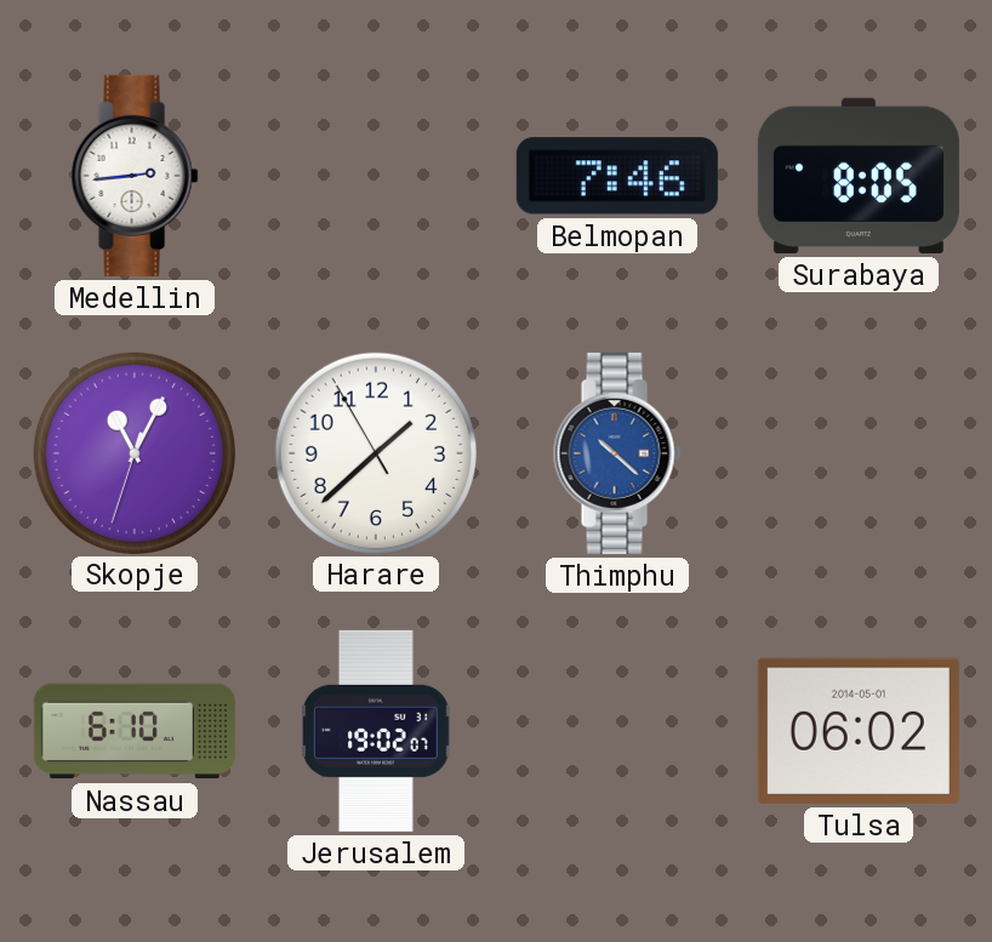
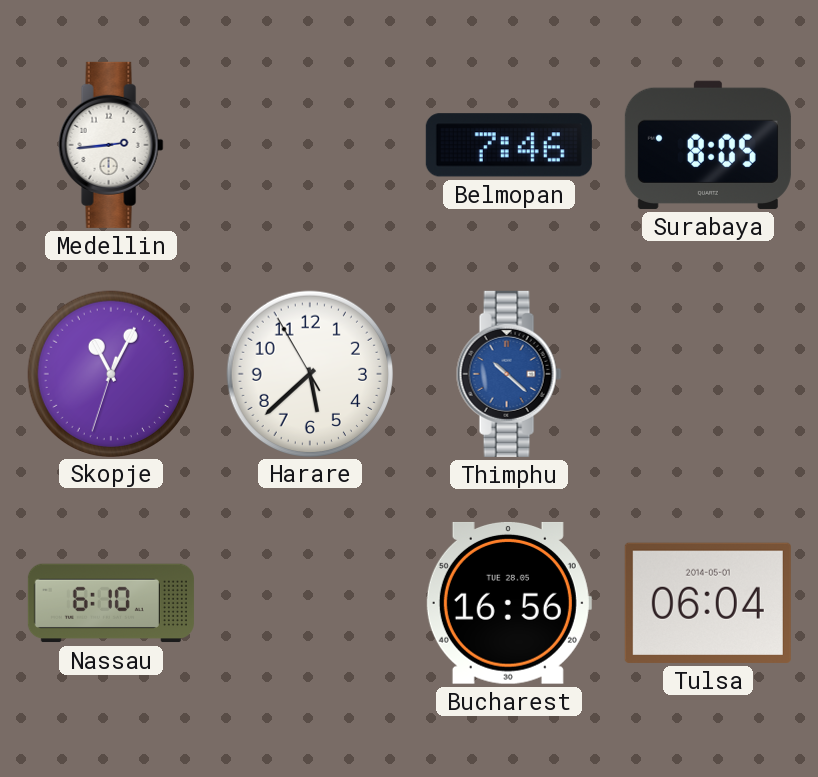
Harare: 1:37 -> 5:37 (309, 373)
Jerusalem: 19:02 -> none (376, 731)
Bucharest: none -> 16:56 (509, 603)
Tulsa: 06:02 -> 06:04 (708, 603)
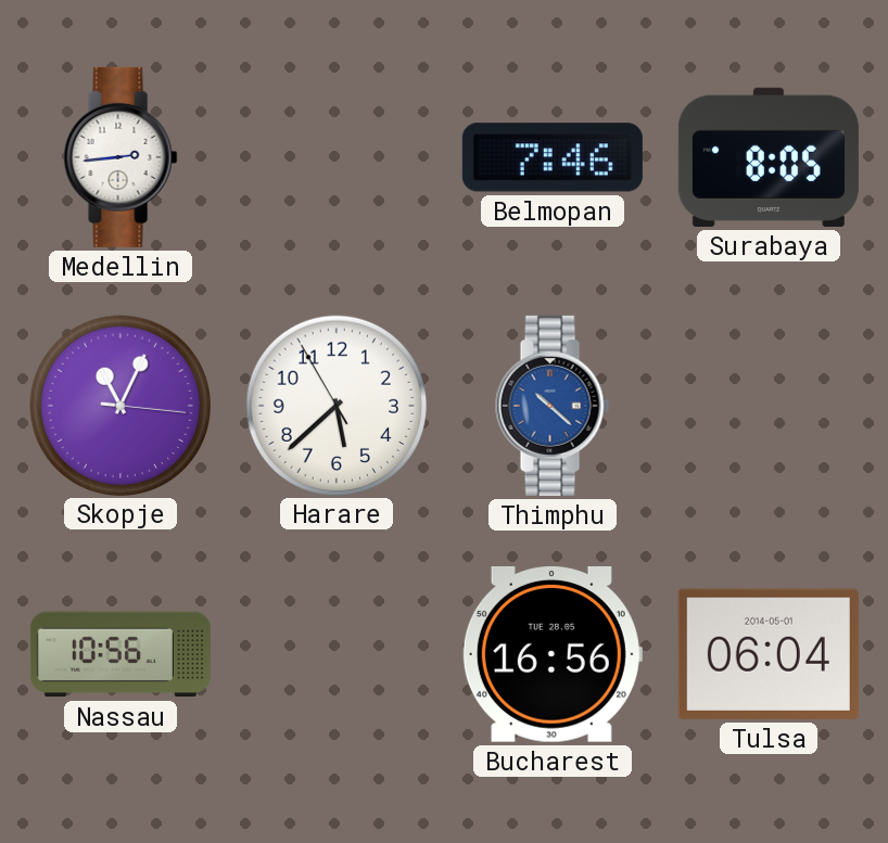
Skopje: 11:04:33 -> 11:04:16 (119, 405)
Nassau: 6:10 -> 10:56 (120, 654)
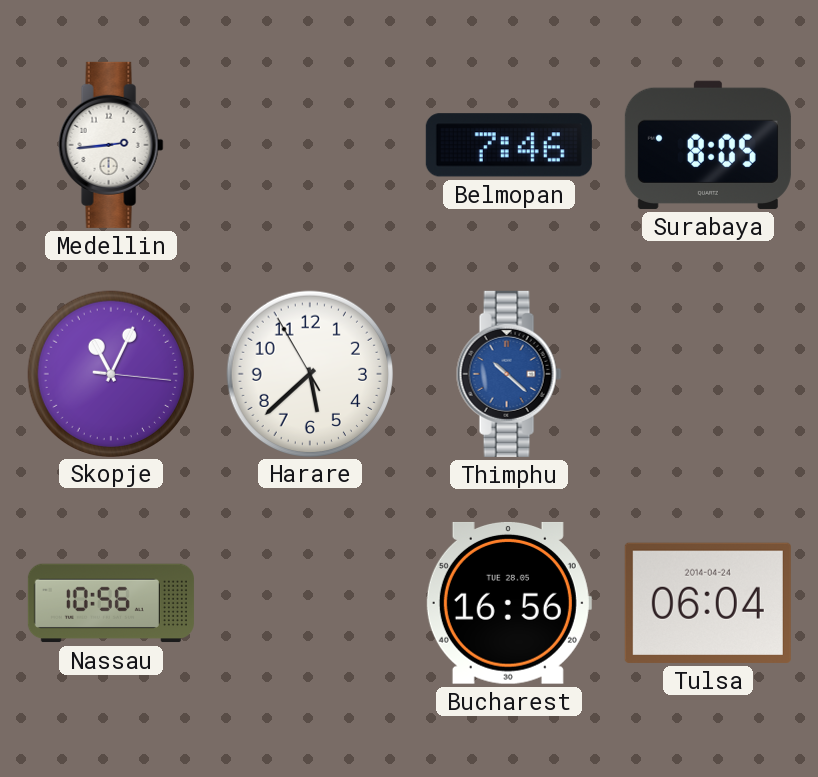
Tulsa date: 2014-05-01 -> 2014-04-24 (708, 603)
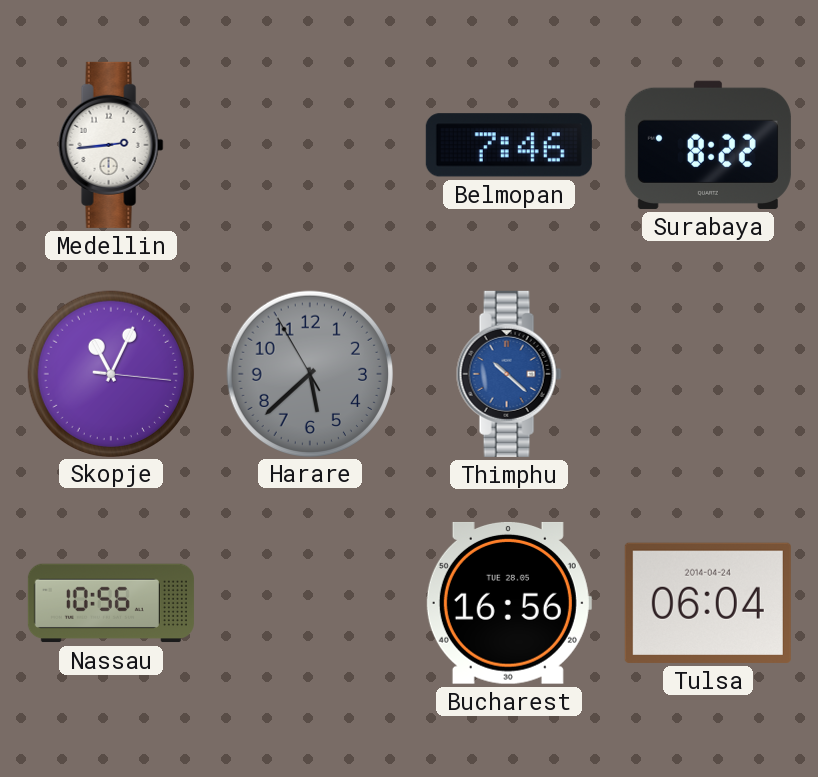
Surabaya: 8:05 -> 8:22 (708, 145)
Harare dial: white -> grey (309, 373)
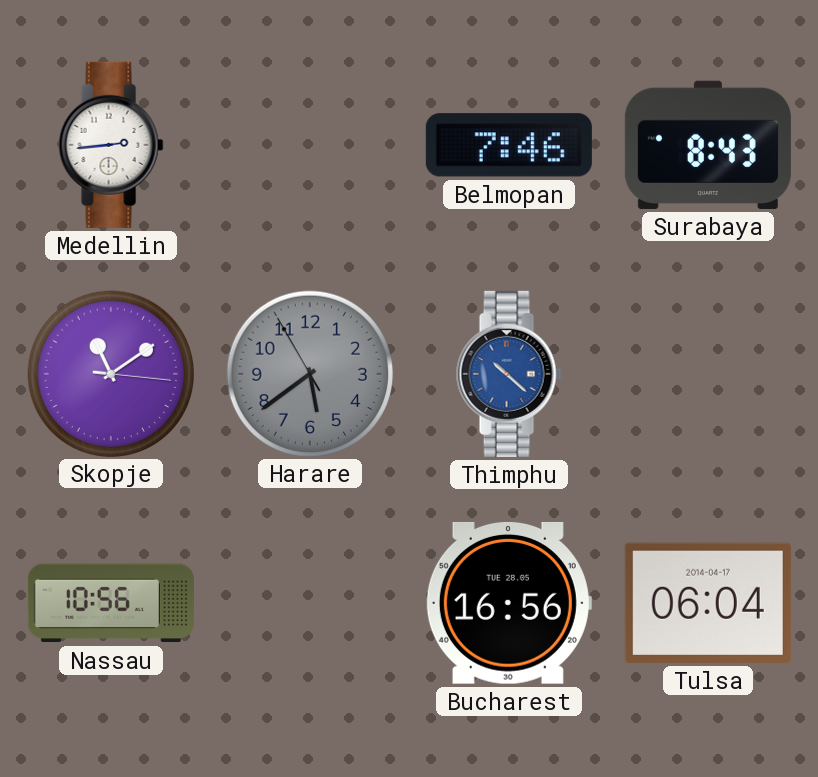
Surabaya: 8:22 -> 8:43 (708, 145)
Skopje: 11:04 -> 11:09 (110, 373)
Harare: 5:37 -> 5:38 (309, 373)
Tulsa date: 2014-04-24 -> 2014-04-17 (708, 603)
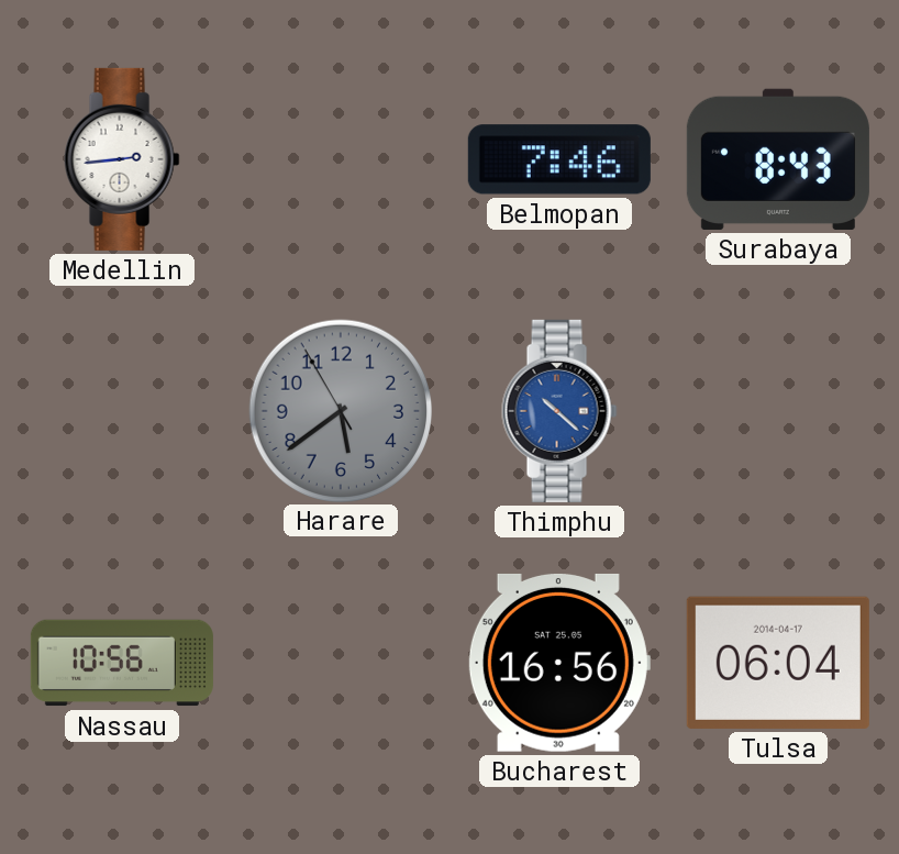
Skopje: 11:09 -> none (110, 373)
Bucharest date: TUE 28.05 -> SAT 25.05 (559, 663)
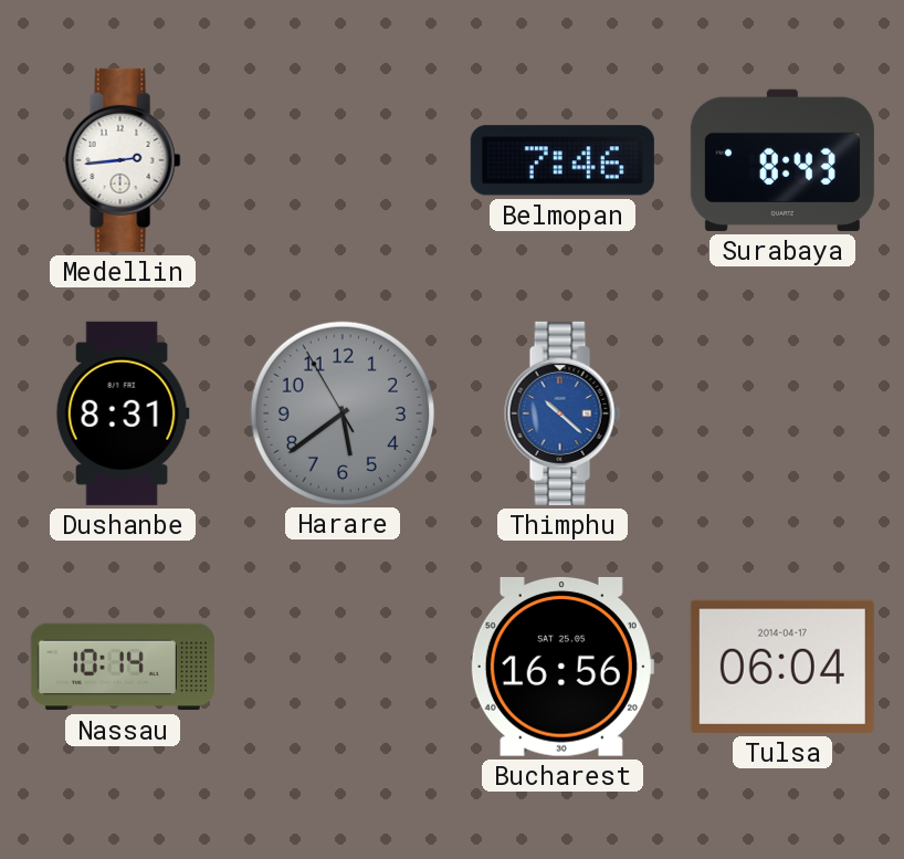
Dushanbe: none -> 8:31 (123, 413)
Nassau: 10:56 -> 10:14 (123, 667)
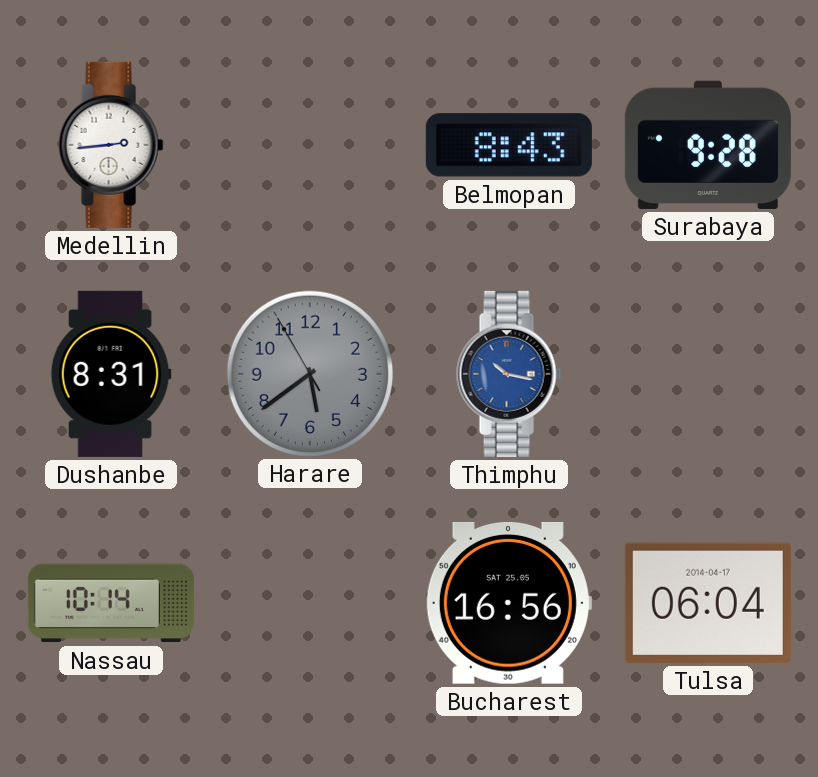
Belmopan: 7:46 -> 8:43 (509, 145)
Surabaya: 8:43 -> 9:28 (708, 145)
Thimphu: 10:22 -> 10:17 (509, 374)
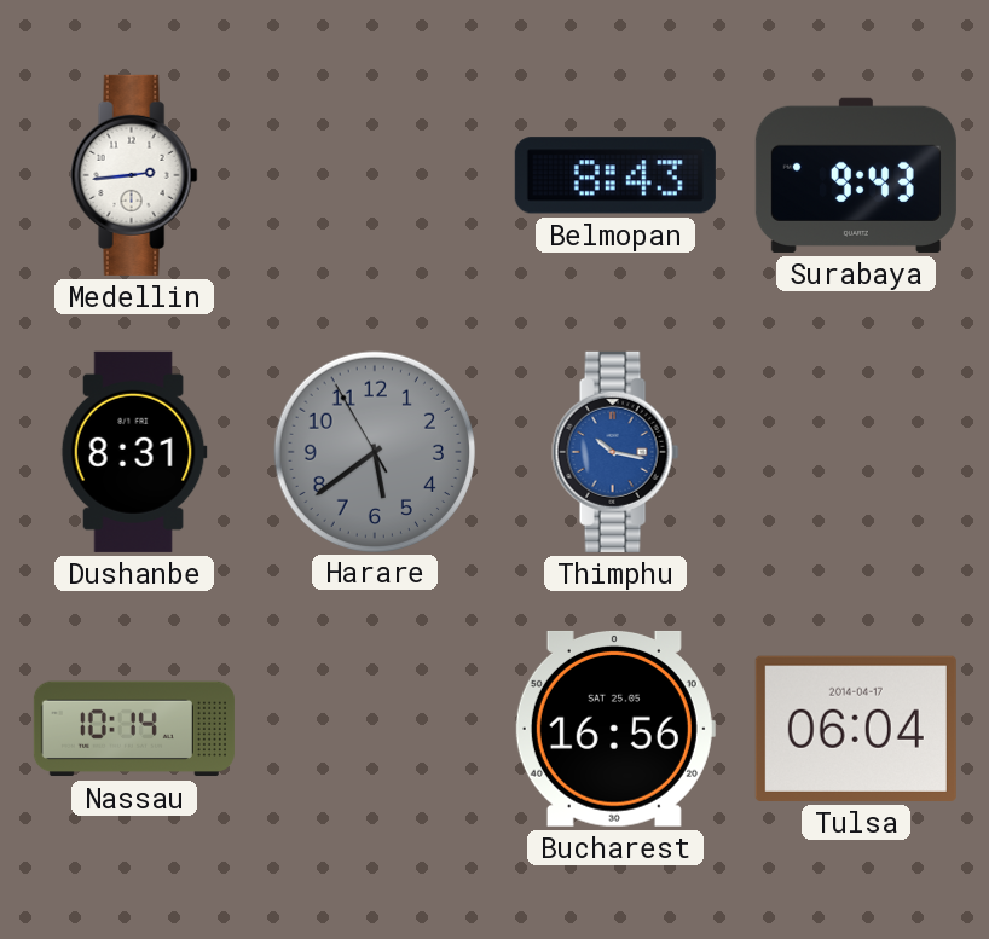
Surabaya: 9:28 -> 9:43 (856, 175)
